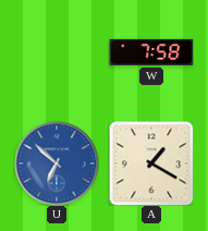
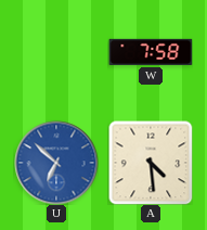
A: 1:20 -> 4:29 (151, 163)
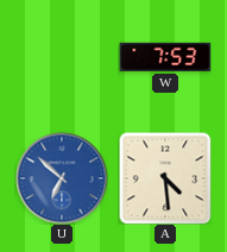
W: 7:58 -> 7:53 (165, 57)
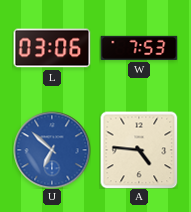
L: none -> 03:06 (52, 48)
A: 4:29 -> 4:46 (139, 150)
